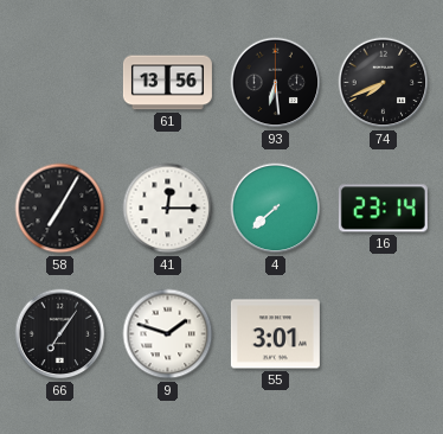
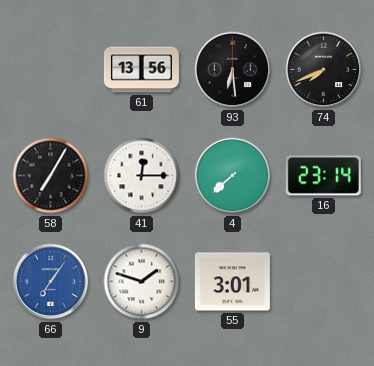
66 dial: black -> blue (51, 282)
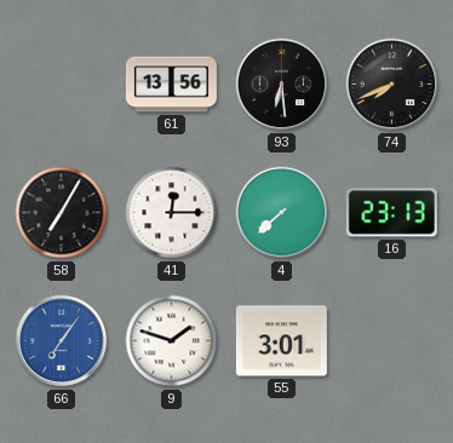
16: 23:14 -> 23:13 (391, 213)
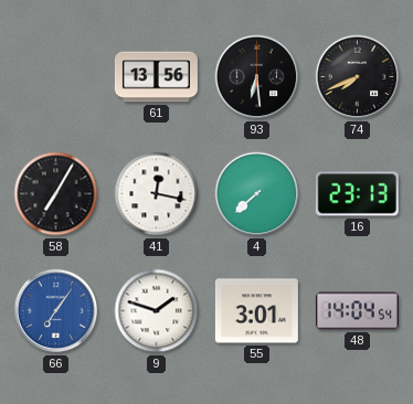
41: 12:15 -> 12:17 (157, 194)
48: none -> 14:04 (357, 311)
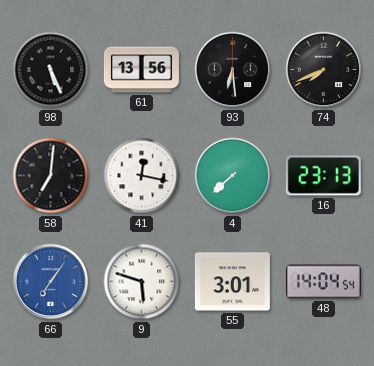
98: none -> 5:26 (51, 70)
58: 7:05 -> 7:01 (51, 176)
9: 1:48 -> 5:48 (142, 282)
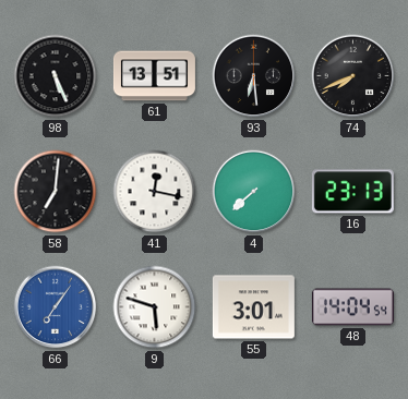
61: 13:56 -> 13:51 (154, 76)
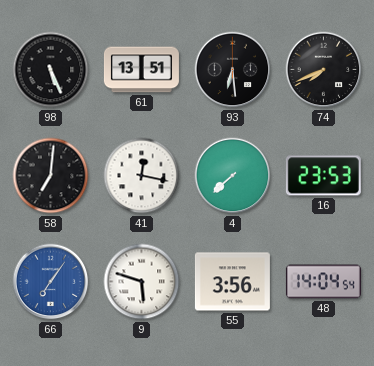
16: 23:13 -> 23:53 (323, 176)
55: 3:01 -> 3:56 (232, 282)
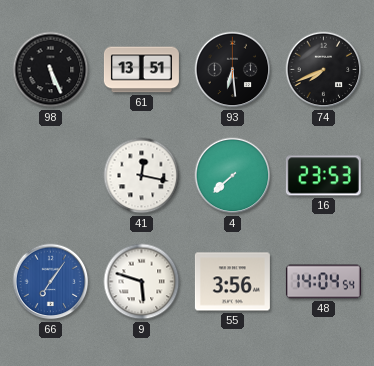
58: 7:01 -> none (51, 176)
